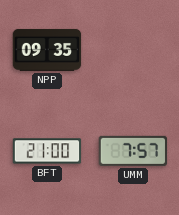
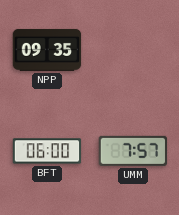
BFT: 21:00 -> 06:00 (47, 151)
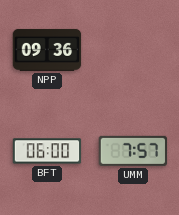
NPP: 09:35 -> 09:36 (47, 50)
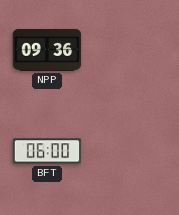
UMM: 7:57 -> none (133, 151)
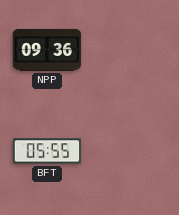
BFT: 06:00 -> 05:55 (47, 151)
